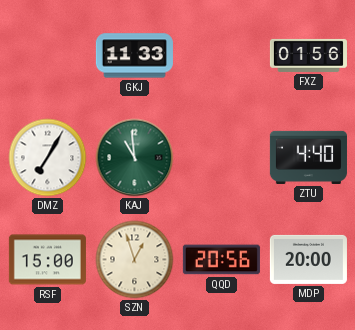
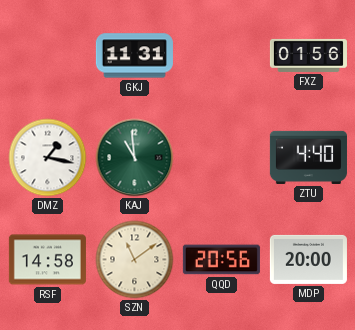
GKJ: 11:33 -> 11:31 (134, 56)
DMZ: 7:05 -> 1:17 (48, 158)
RSF: 15:00 -> 14:58 (47, 260)
SZN: 12:57 -> 11:09 (135, 260)
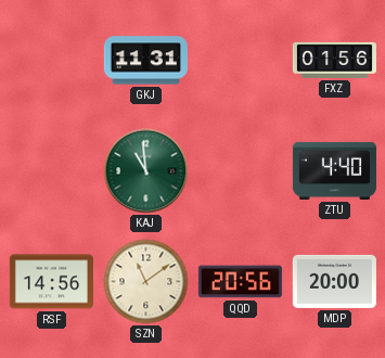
DMZ: 1:17 -> none (48, 158)
RSF: 14:58 -> 14:56 (51, 282)
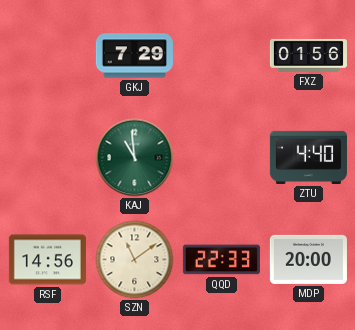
GKJ: 11:31 -> 7:29 (134, 56)
QQD: 20:56 -> 22:33 (221, 260)
